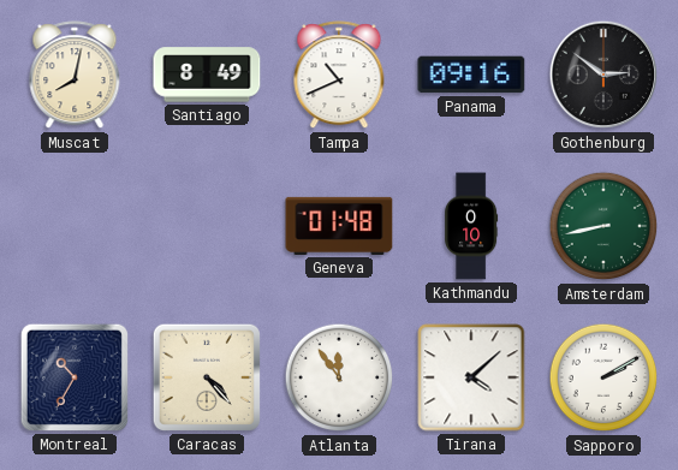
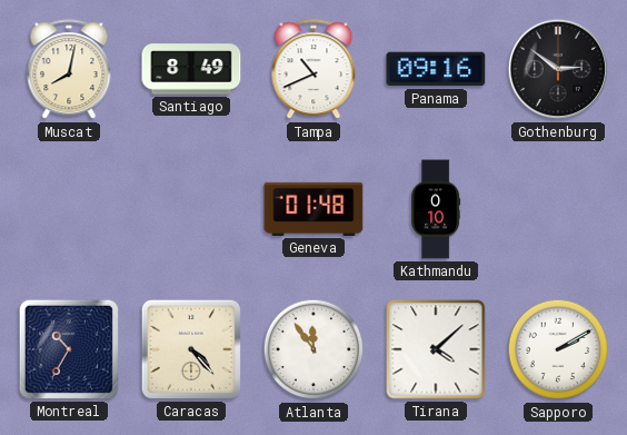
Amsterdam: 8:43 -> none (603, 226)
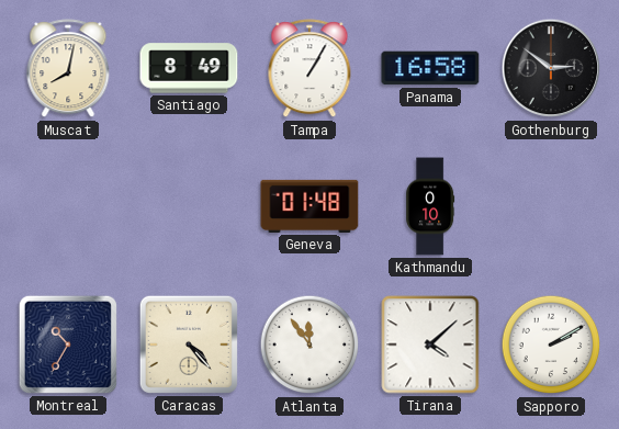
Tampa: 10:41 -> 1:05 (309, 69)
Panama: 09:16 -> 16:58 (430, 68)
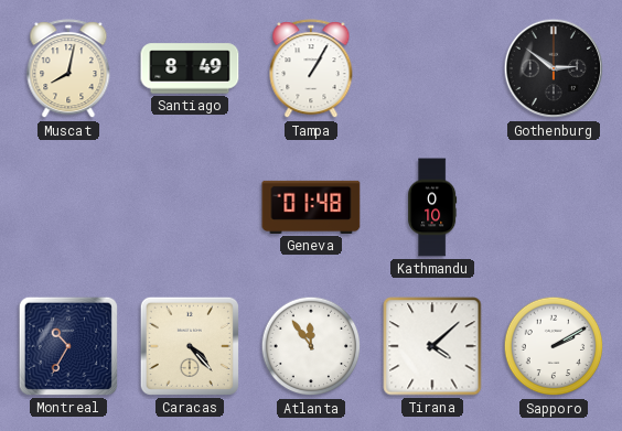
Panama: 16:58 -> none (430, 68)
